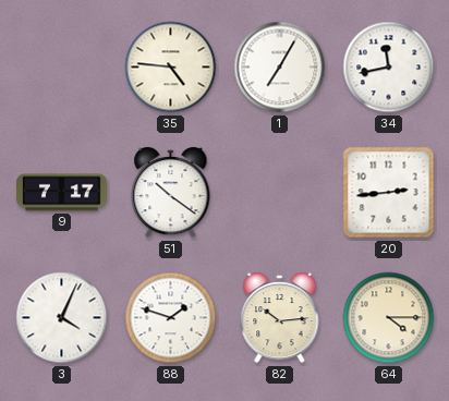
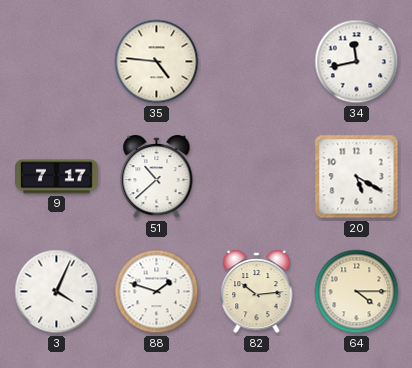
1: 7:05 -> none (280, 68)
51: 10:21 -> 10:38 (157, 177)
20: 2:44 -> 5:20 (357, 177)
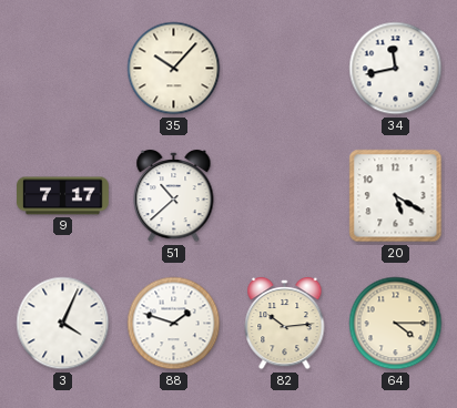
35: 4:46 -> 10:07 (174, 69)
